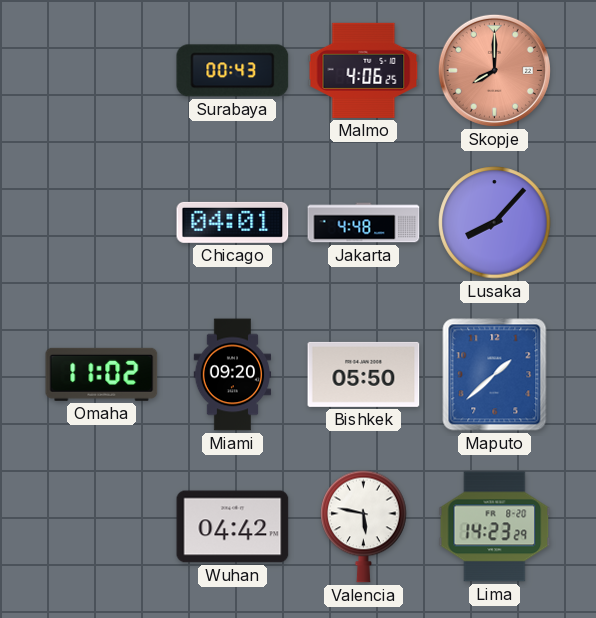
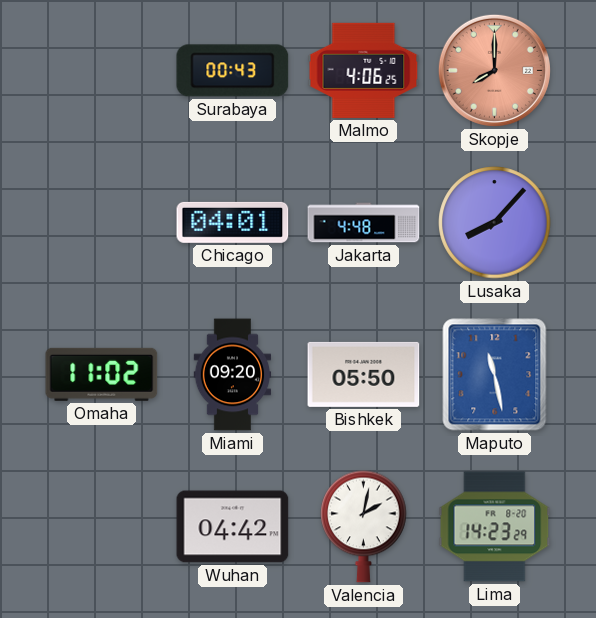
Maputo: 1:38 -> 11:28 (495, 375)
Valencia: 5:47 -> 2:02 (364, 526)
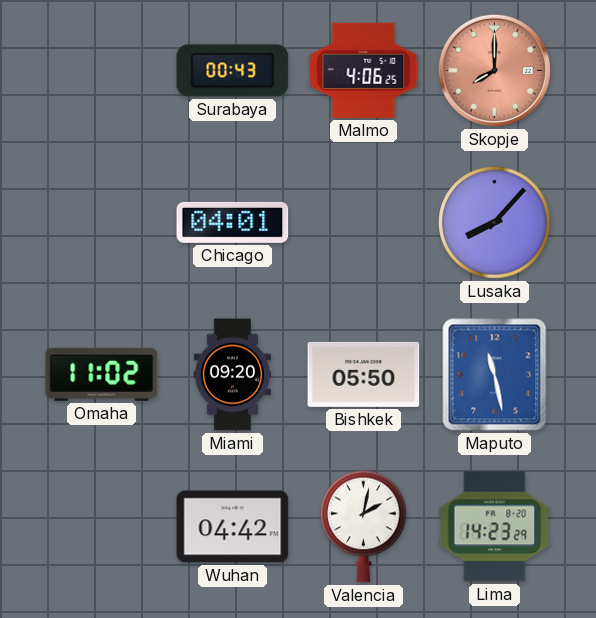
Jakarta: 4:48 -> none (364, 223)
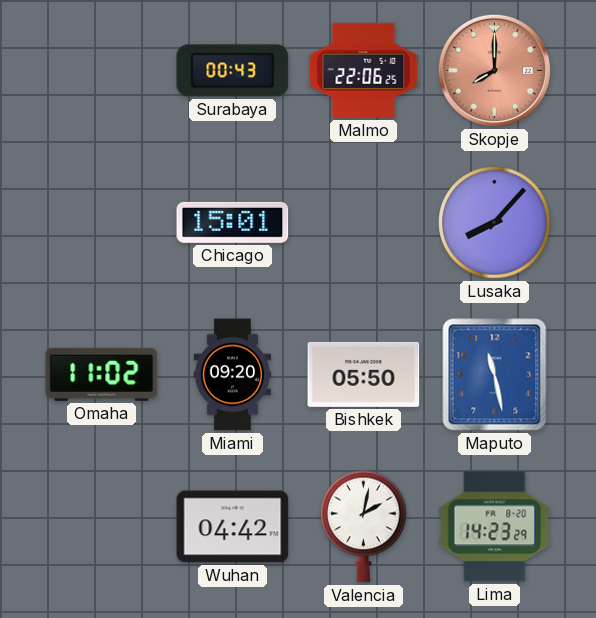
Malmo: 4:06 -> 22:06 (364, 70)
Chicago: 04:01 -> 15:01 (233, 222)
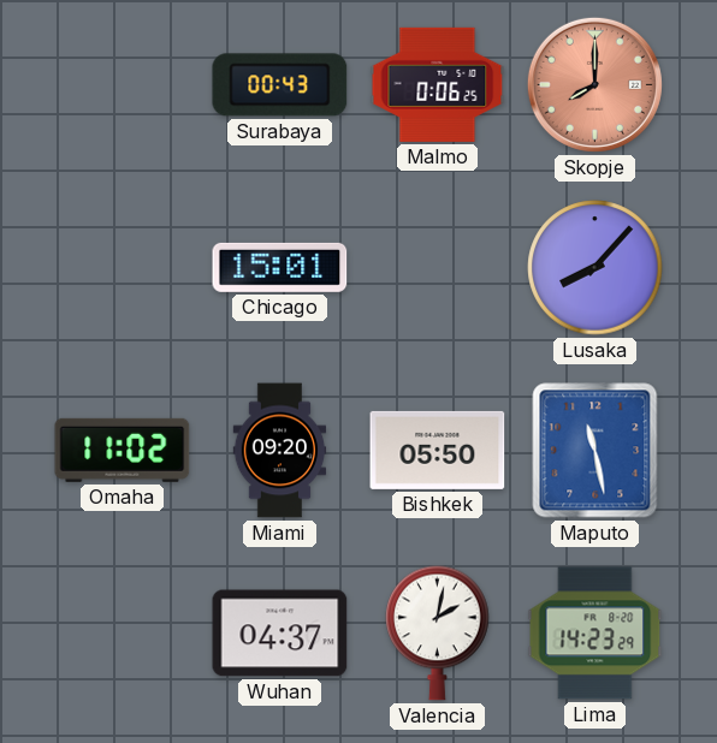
Malmo: 22:06 -> 0:06 (438, 84)
Wuhan: 04:42 -> 04:37 (280, 634)
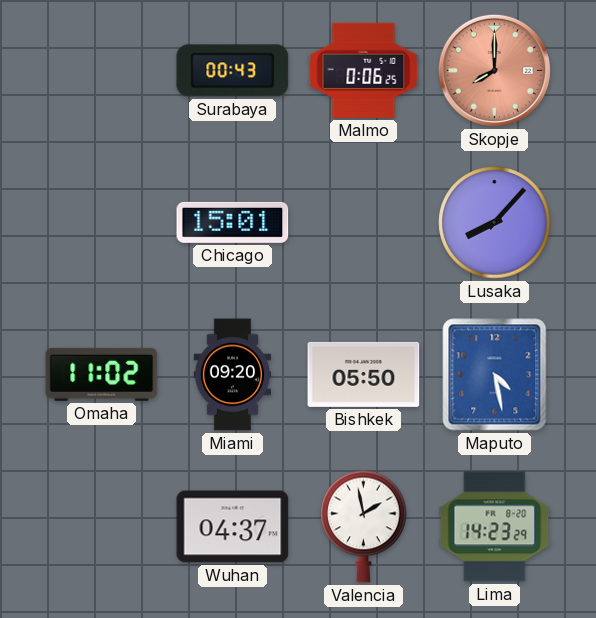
Maputo: 11:28 -> 4:28 (495, 375)
Valencia: 2:02 -> 1:58 (364, 526)
